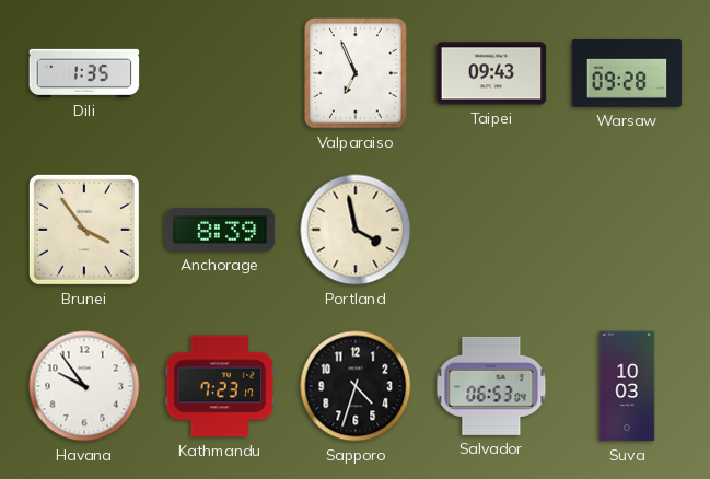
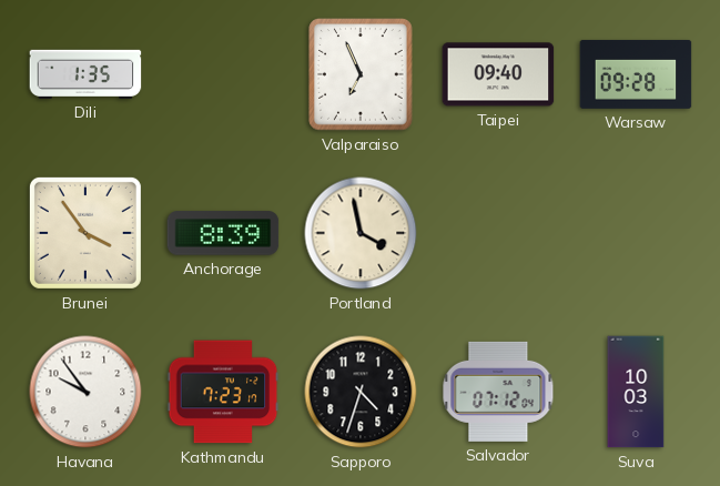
Taipei: 09:43 -> 09:40 (498, 74)
Salvador: 06:53 -> 07:12 (498, 392)
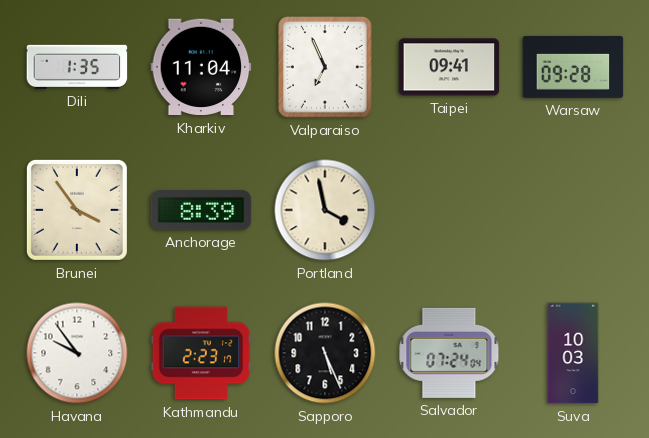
Kharkiv: none -> 11:04 (201, 67)
Taipei: 09:40 -> 09:41 (449, 67)
Kathmandu: 7:23 -> 2:23 (201, 353)
Sapporo: 4:33 -> 5:26 (325, 353)
Salvador: 07:12 -> 07:24 (449, 353)
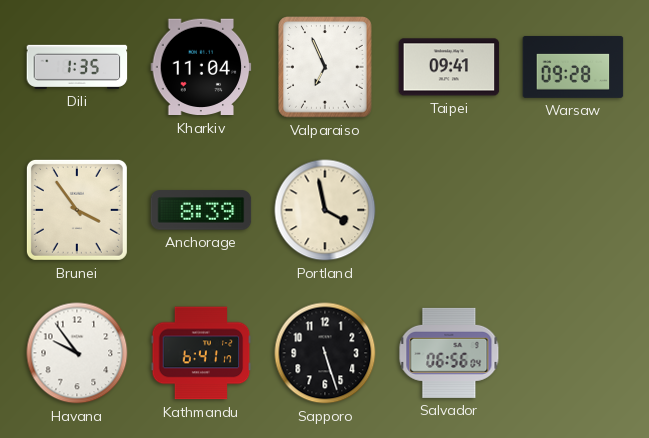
Kathmandu: 2:23 -> 6:41 (201, 353)
Sapporo: 5:26 -> 5:27 (325, 353)
Salvador: 07:24 -> 06:56 (449, 353)
Suva: 10:03 -> none (573, 353)
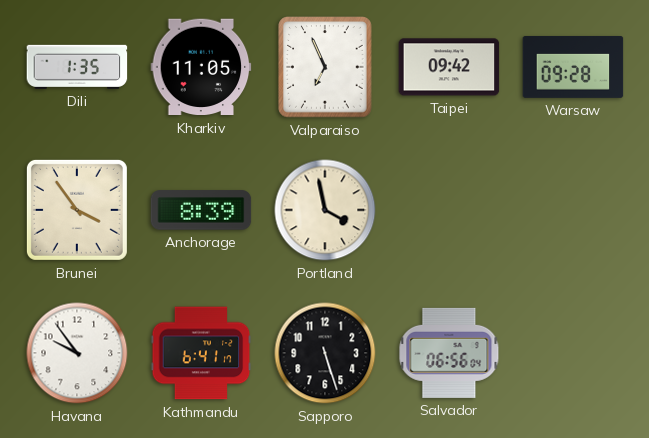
Kharkiv: 11:04 -> 11:05 (201, 67)
Taipei: 09:41 -> 09:42 (449, 67)
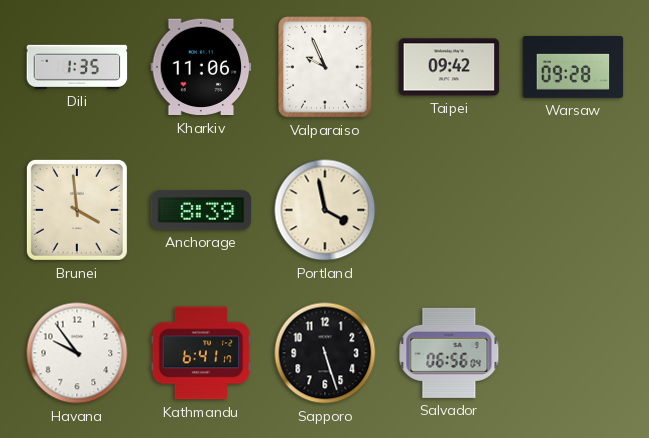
Kharkiv: 11:05 -> 11:06 (201, 67)
Valparaiso: 6:56 -> 9:56 (325, 67)
Brunei: 3:54 -> 3:59 (77, 210)
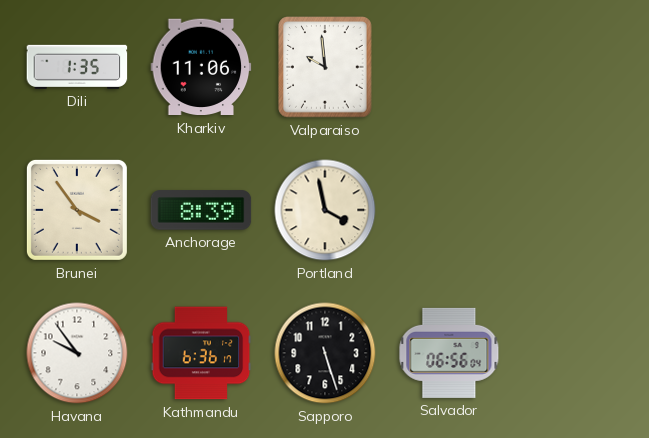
Valparaiso: 9:56 -> 9:59 (325, 67)
Taipei: 09:42 -> none (449, 67)
Warsaw: 09:28 -> none (573, 67)
Brunei: 3:59 -> 3:54 (77, 210)
Kathmandu: 6:41 -> 6:36 (201, 353)
